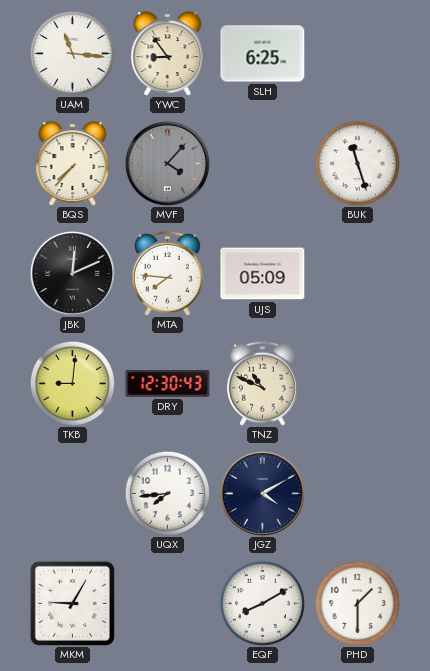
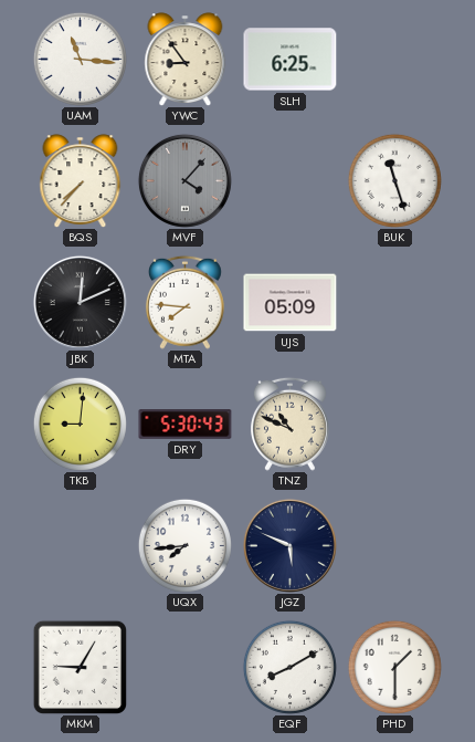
DRY: 12:30 -> 5:30 (186, 425)
JGZ: 4:10 -> 5:49 (289, 545)
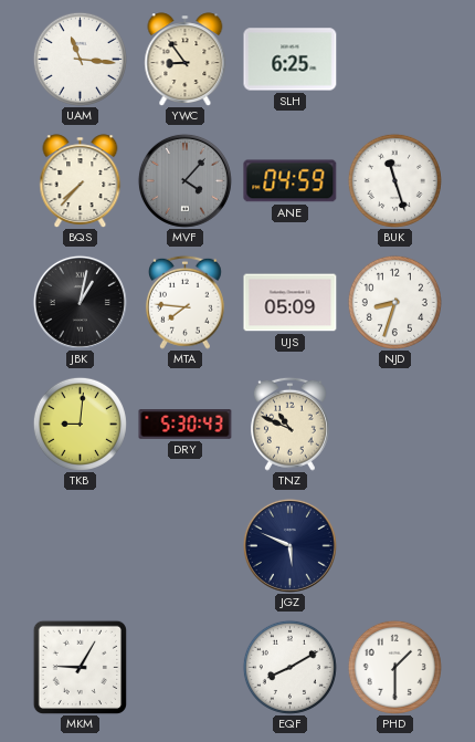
ANE: none -> 04:59 (291, 181)
JBK: 12:11 -> 1:02 (80, 302)
NJD: none -> 8:33 (394, 302)
UQX: 7:44 -> none (184, 545)
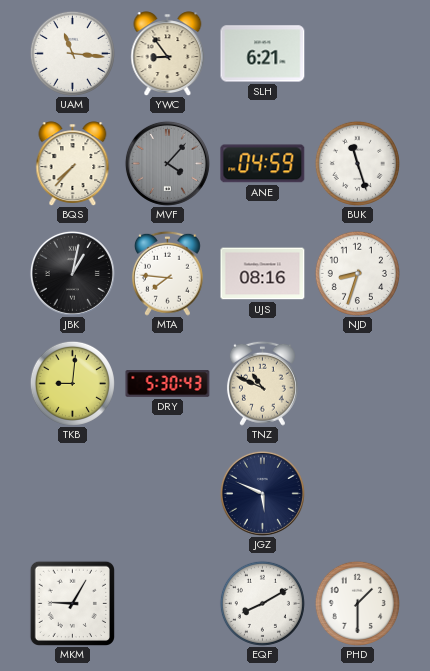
SLH: 6:25 -> 6:21 (263, 54)
UJS: 05:09 -> 08:16 (263, 274)
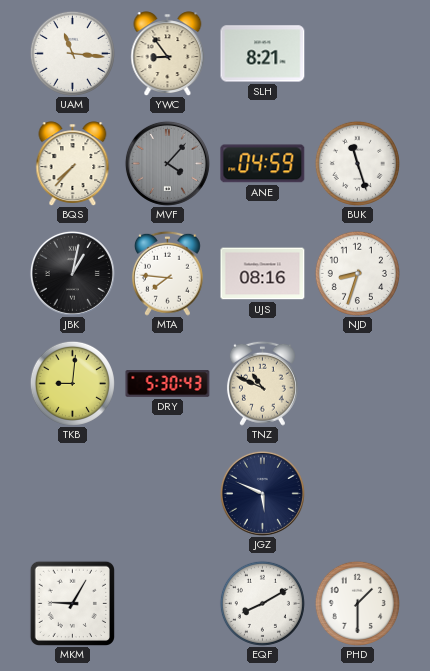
SLH: 6:21 -> 8:21 (263, 54)
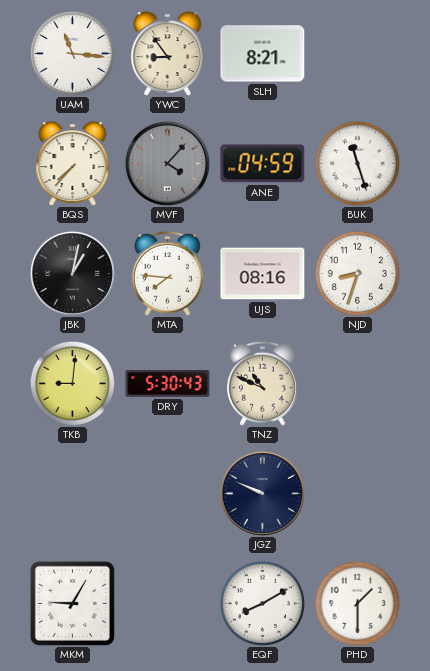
JGZ: 5:49 -> 9:49 (262, 493)
